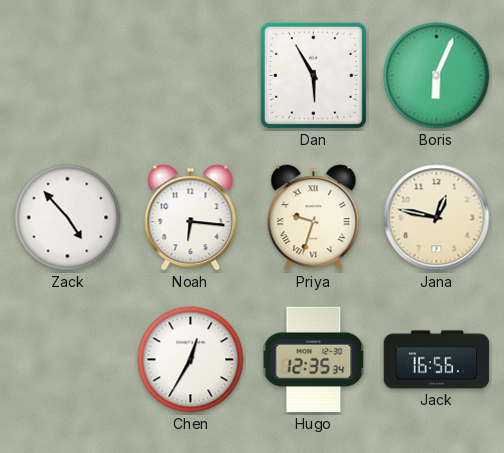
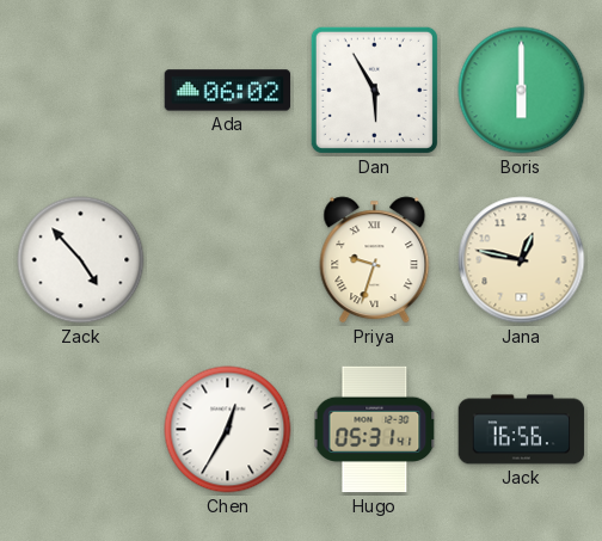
Ada: none -> 06:02 (228, 91)
Boris: 6:04 -> 6:00 (522, 91)
Noah: 6:16 -> none (191, 218)
Hugo: 12:35 -> 05:31 (375, 430)
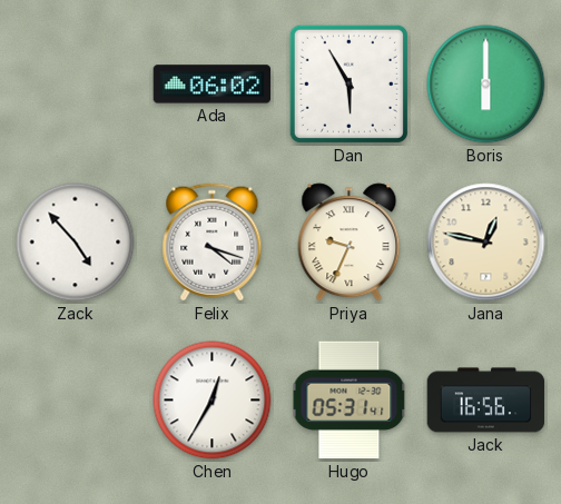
Felix: none -> 4:18 (213, 243)
Priya: 9:33 -> 9:34 (350, 243)
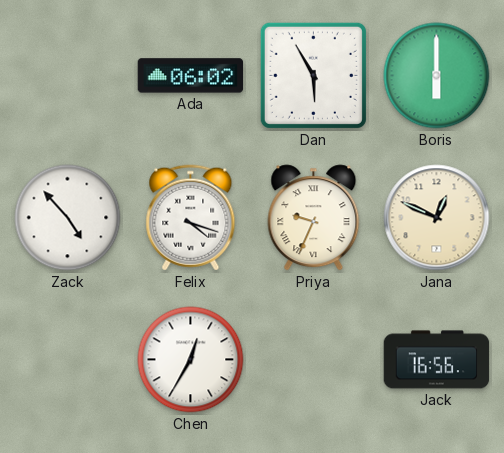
Jana: 12:47 -> 12:49 (437, 218)
Hugo: 05:31 -> none (350, 401)
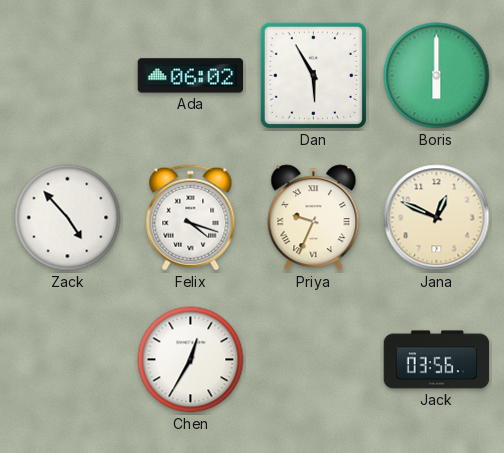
Jack: 16:56 -> 03:56 (437, 360)
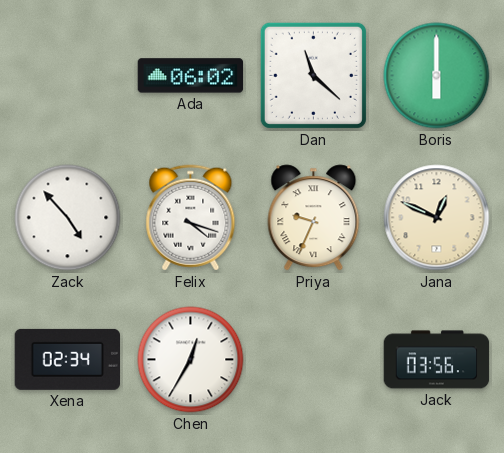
Dan: 5:55 -> 11:22 (313, 75)
Xena: none -> 02:34 (68, 359)
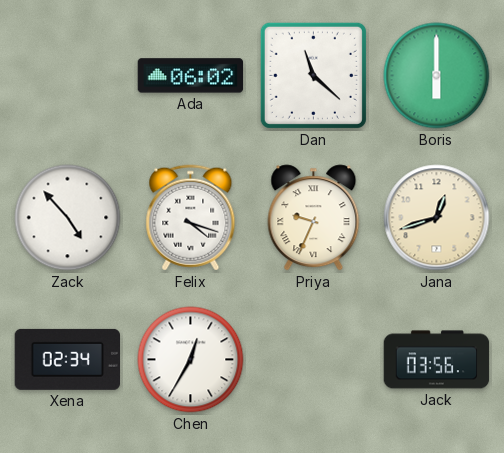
Jana: 12:49 -> 12:42 (437, 218)
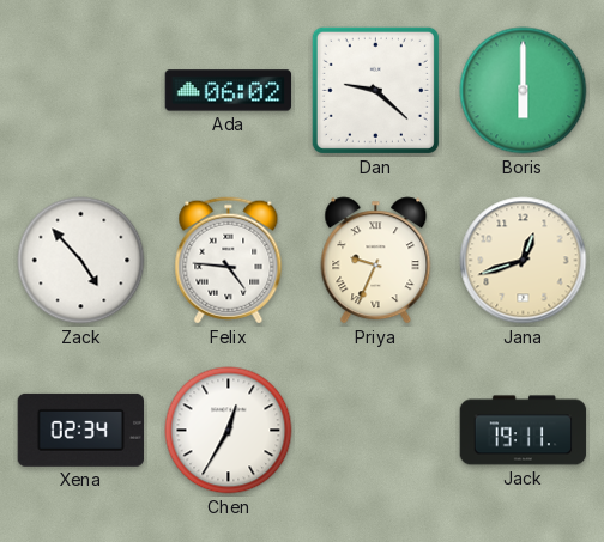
Dan: 11:22 -> 9:22 (375, 90)
Felix: 4:18 -> 4:46 (229, 261)
Jack: 03:56 -> 19:11 (524, 431)
